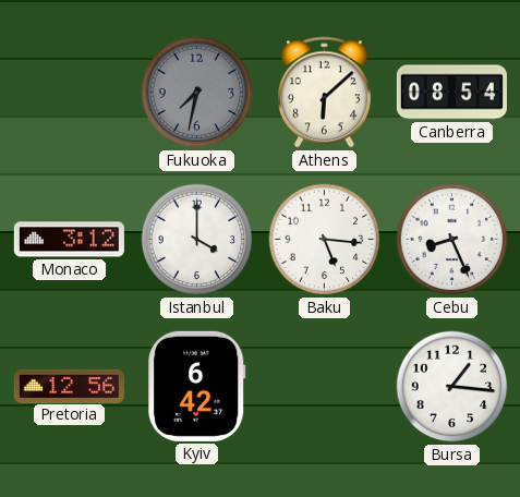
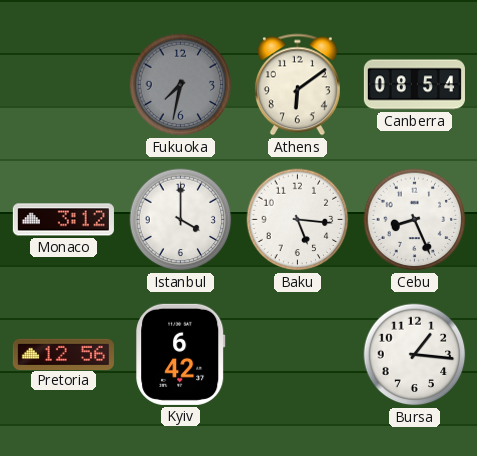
Athens: 6:08 -> 6:09 (297, 85)
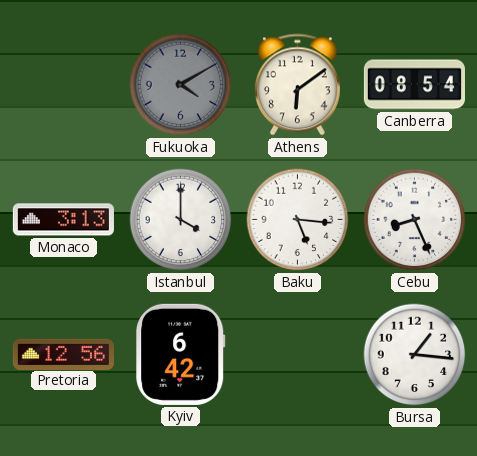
Fukuoka: 7:32 -> 4:10 (181, 85)
Monaco: 3:12 -> 3:13 (63, 220)
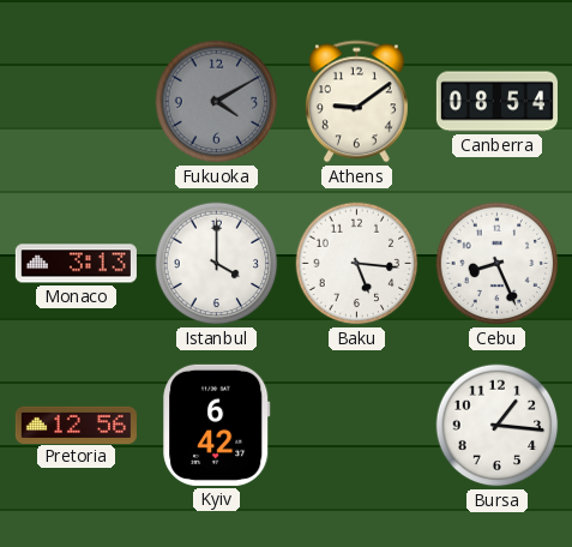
Athens: 6:09 -> 9:09 (356, 102)
